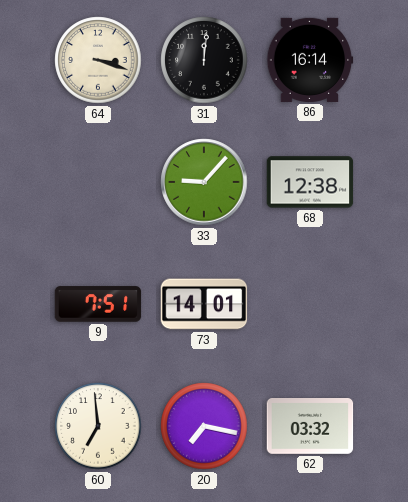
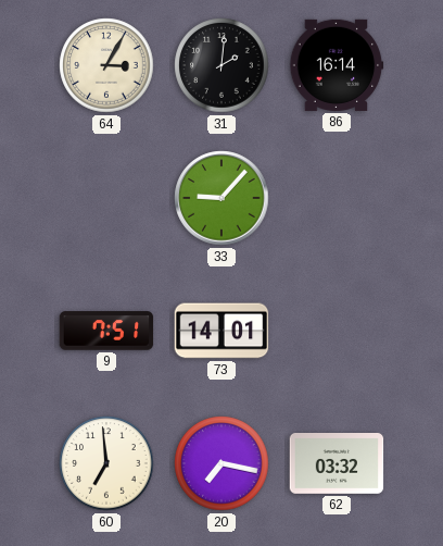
64: 3:18 -> 3:05 (106, 65)
31: 12:01 -> 2:01 (221, 65)
68: 12:38 -> none (310, 182)
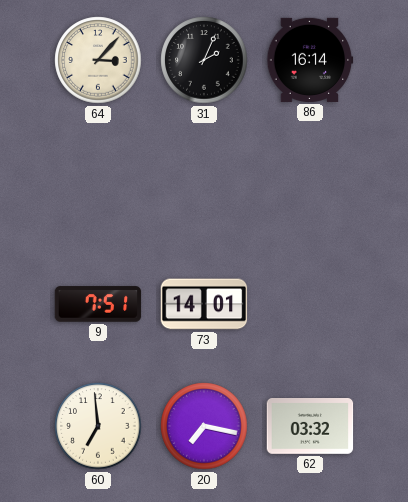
64: 3:05 -> 3:07 (98, 60)
31: 2:01 -> 2:04 (204, 60)
33: 9:07 -> none (221, 198)
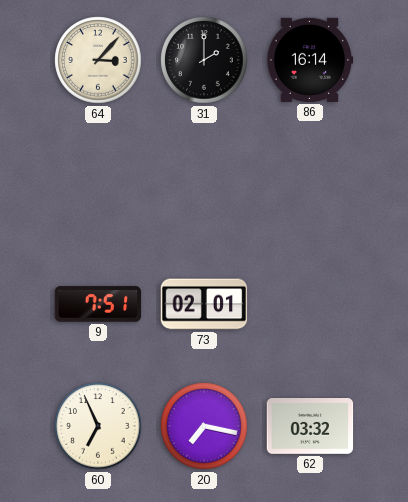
31: 2:04 -> 2:00 (204, 60)
73: 14:01 -> 02:01 (204, 304)
60: 6:59 -> 6:56 (98, 426)
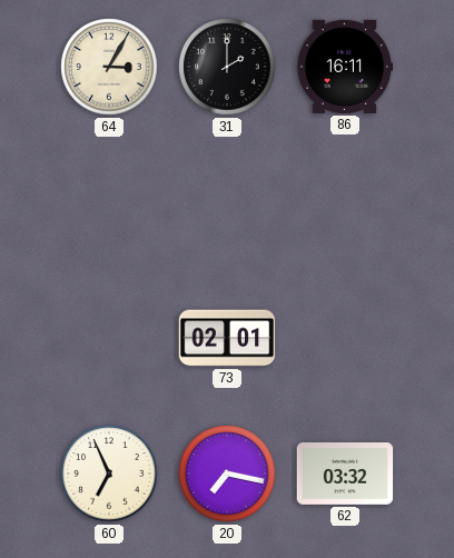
64: 3:07 -> 3:05 (109, 67)
86: 16:14 -> 16:11 (345, 67)
9: 7:51 -> none (98, 304)
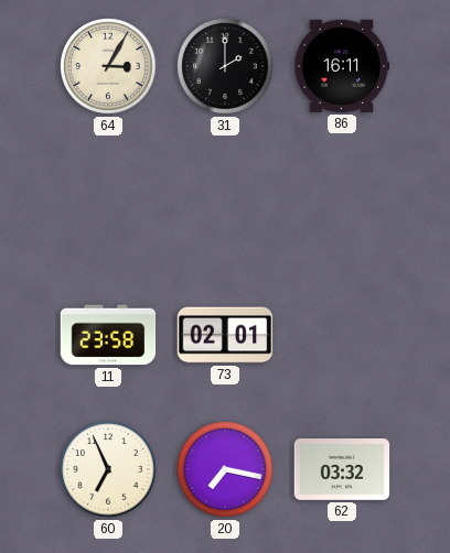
11: none -> 23:58 (108, 335)
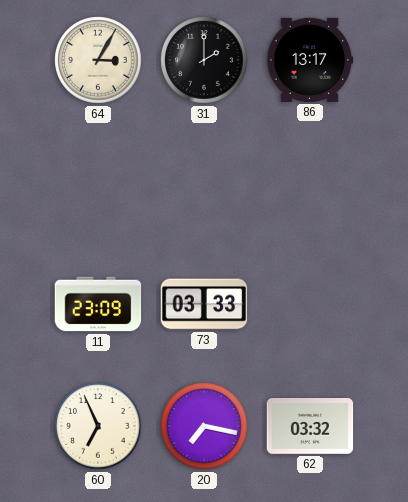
86: 16:11 -> 13:17 (310, 60)
11: 23:58 -> 23:09 (98, 304)
73: 02:01 -> 03:33 (204, 304)
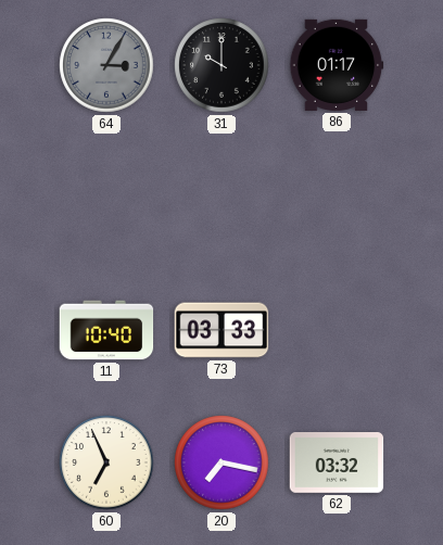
64 dial: cream -> grey (106, 65)
31: 2:00 -> 10:00 (221, 65)
86: 13:17 -> 01:17 (337, 65)
11: 23:09 -> 10:40 (106, 330)
